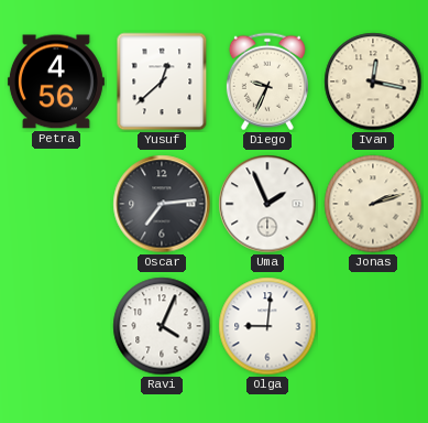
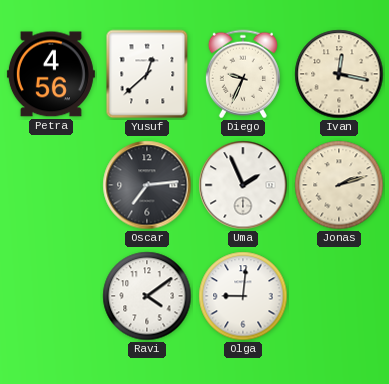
Ravi: 4:04 -> 4:09 (147, 296)
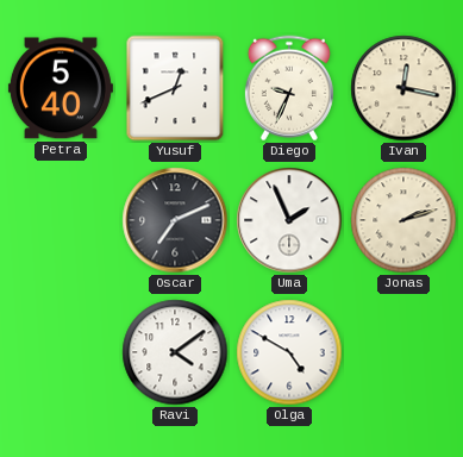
Petra: 4:56 -> 5:40 (61, 88)
Yusuf: 12:38 -> 12:41 (175, 88)
Oscar: 7:14 -> 7:11 (175, 220)
Olga: 9:01 -> 4:50 (289, 352)
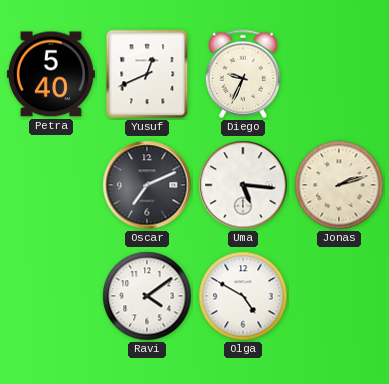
Ivan: 12:17 -> none (403, 88)
Uma: 1:56 -> 5:16 (243, 185)
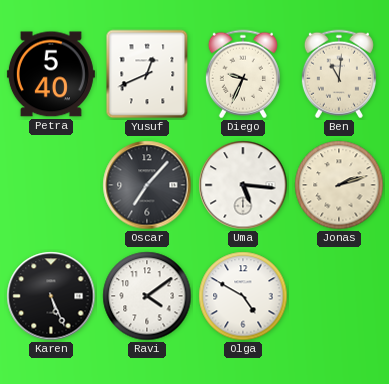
Ben: none -> 11:01 (339, 74)
Oscar: 7:11 -> 7:07 (147, 185)
Karen: none -> 5:26 (51, 296)
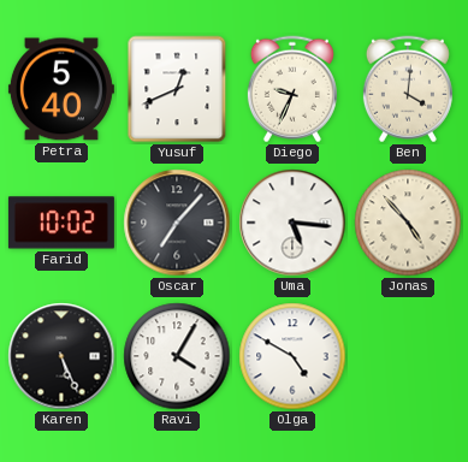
Ben: 11:01 -> 4:01 (408, 89)
Farid: none -> 10:02 (61, 223)
Jonas: 2:12 -> 4:53 (408, 223)
Ravi: 4:09 -> 4:05 (177, 356)
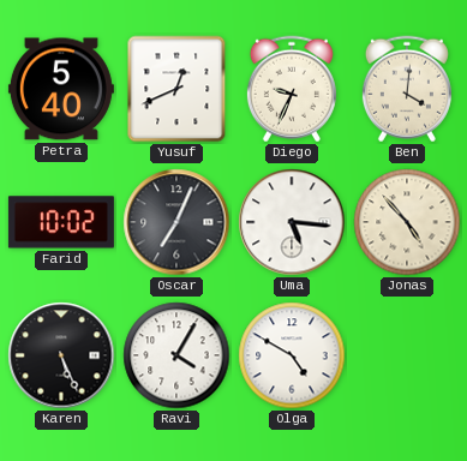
Oscar: 7:07 -> 7:04 (176, 222)
